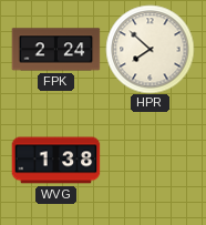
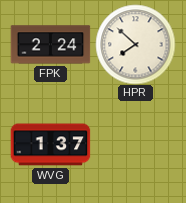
WVG: 1:38 -> 1:37 (50, 145)
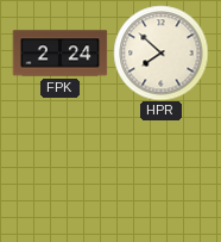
WVG: 1:37 -> none (50, 145)
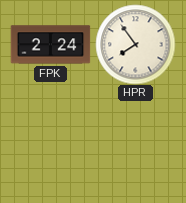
HPR: 7:52 -> 7:54 (135, 44)
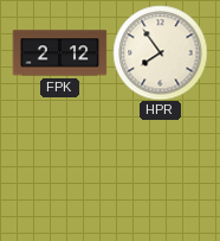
FPK: 2:24 -> 2:12 (59, 53)
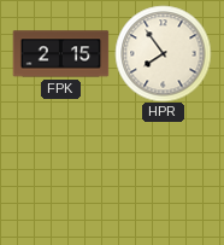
FPK: 2:12 -> 2:15 (60, 54)
